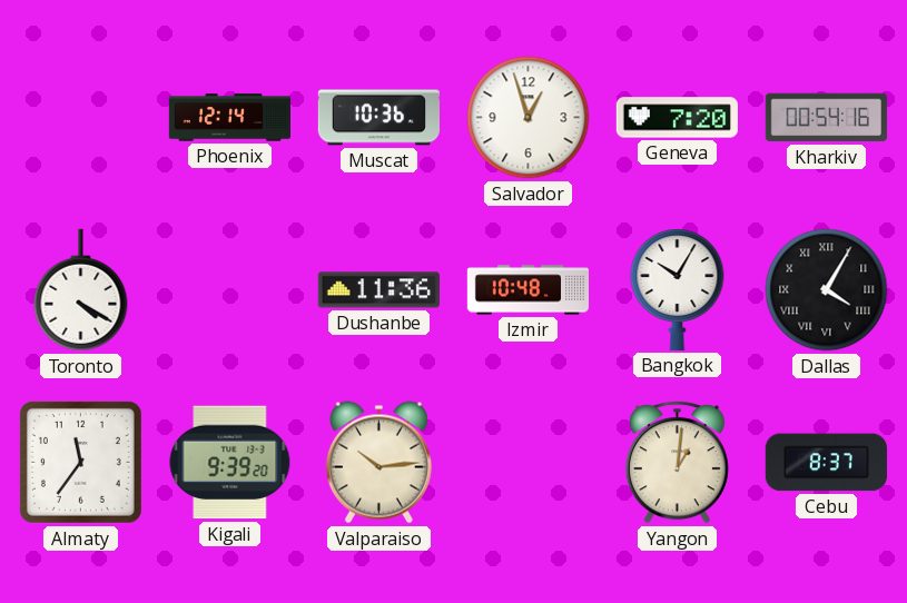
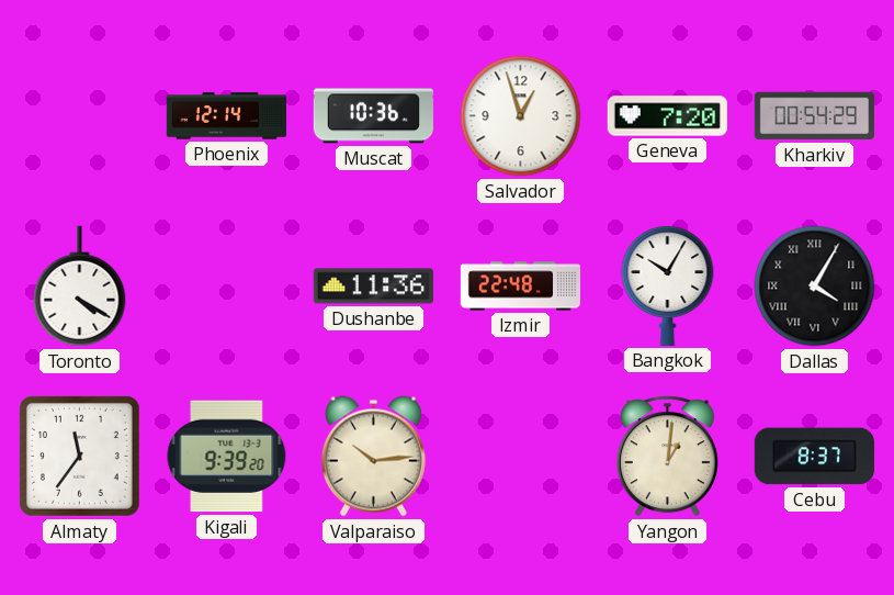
Kharkiv: 00:54:16 -> 00:54:29 (814, 116)
Izmir: 10:48 -> 22:48 (520, 287)
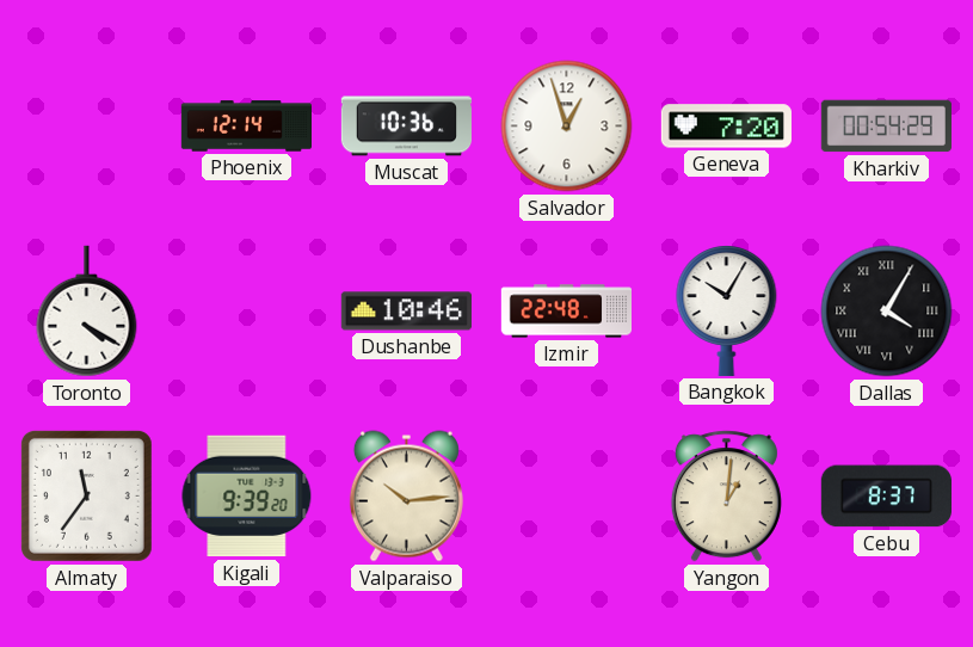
Dushanbe: 11:36 -> 10:46 (406, 312)
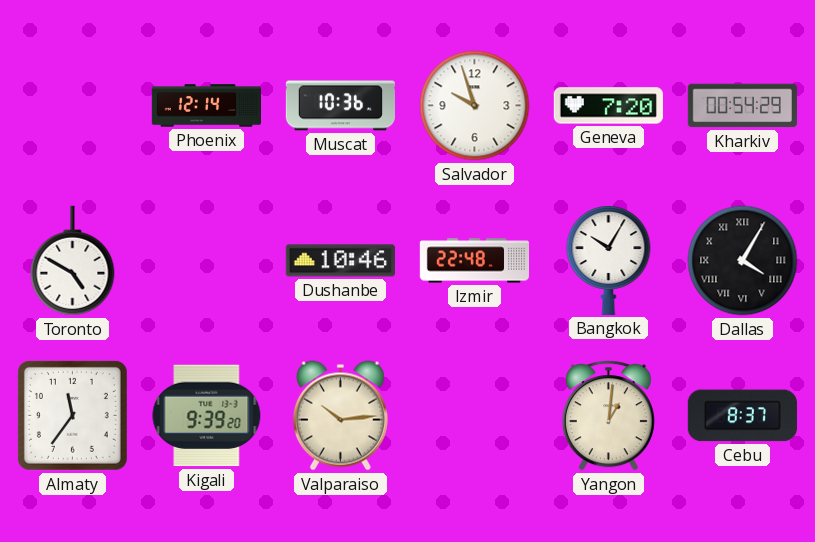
Salvador: 12:57 -> 9:57 (475, 106)
Toronto: 4:20 -> 4:50 (73, 261)
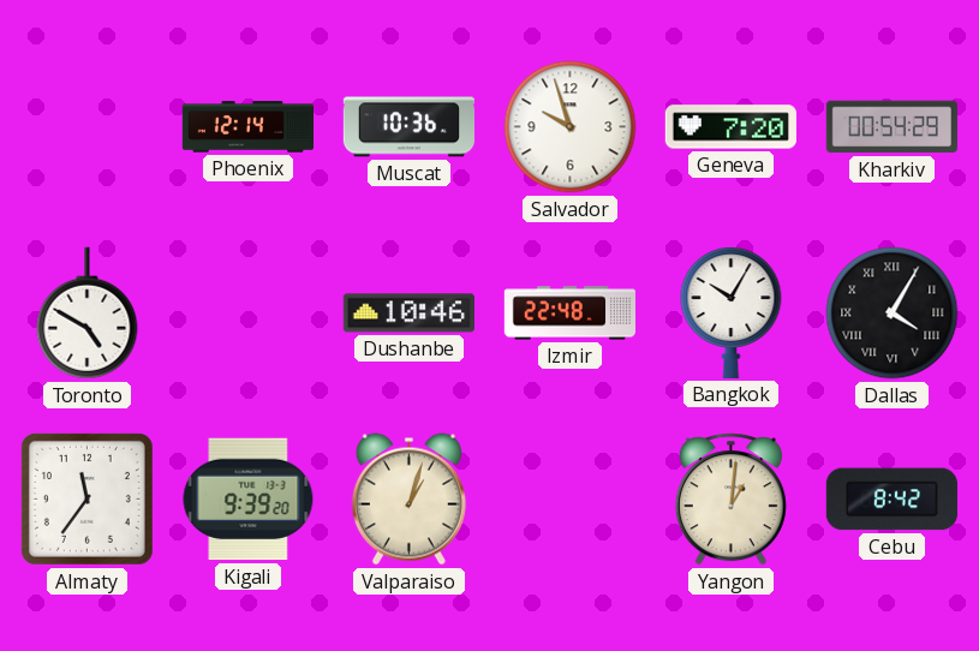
Valparaiso: 10:14 -> 1:03 (408, 500)
Cebu: 8:37 -> 8:42 (891, 500)
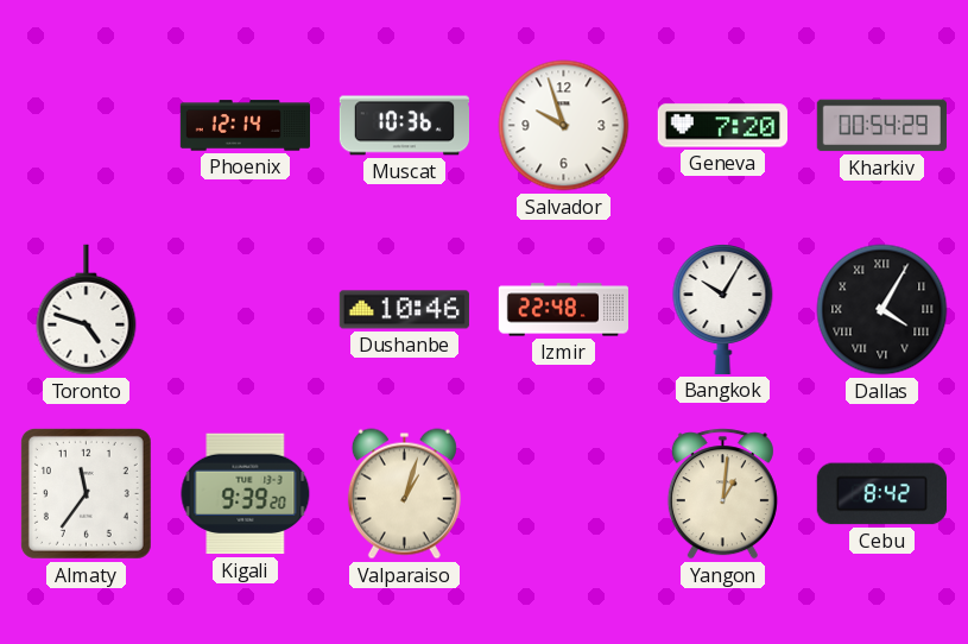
Toronto: 4:50 -> 4:48 (87, 310)
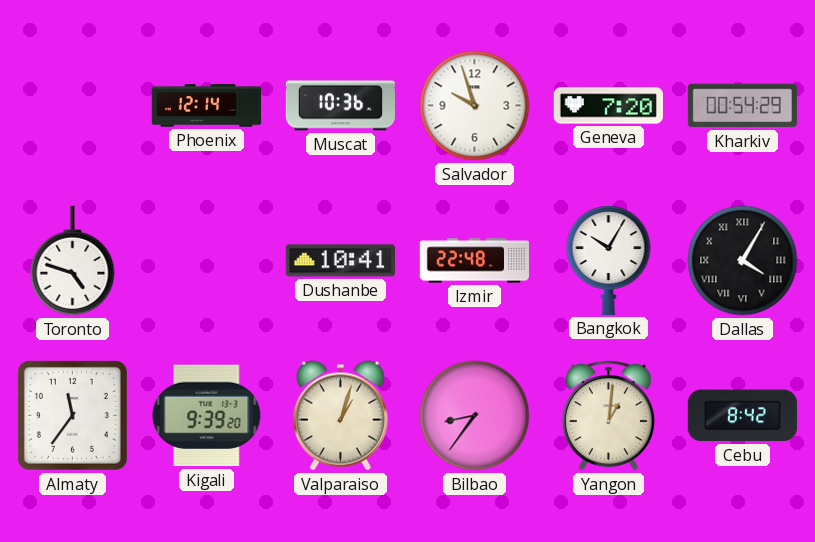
Dushanbe: 10:46 -> 10:41 (340, 261)
Bilbao: none -> 8:36 (475, 416)
